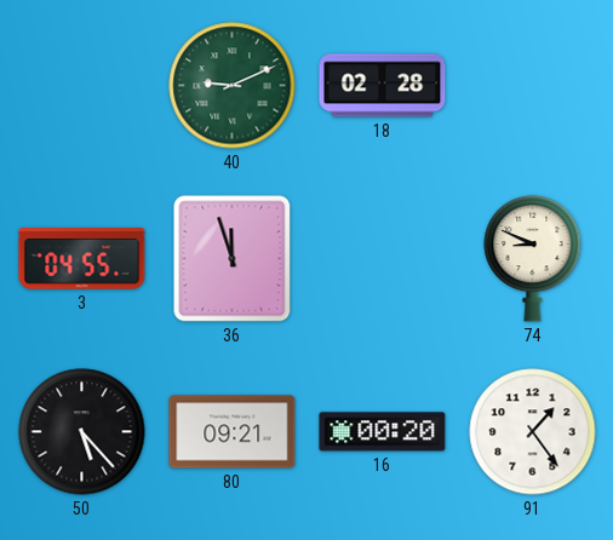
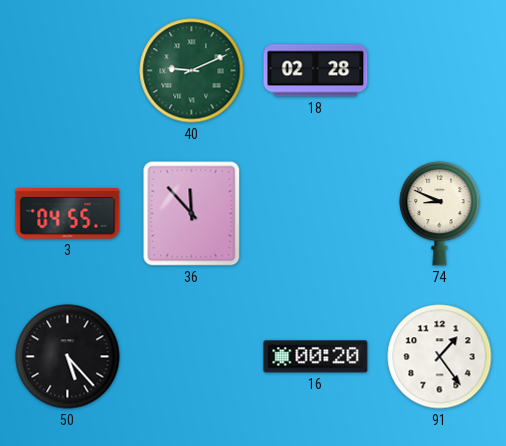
36: 11:57 -> 11:53 (192, 214)
80: 09:21 -> none (233, 432)
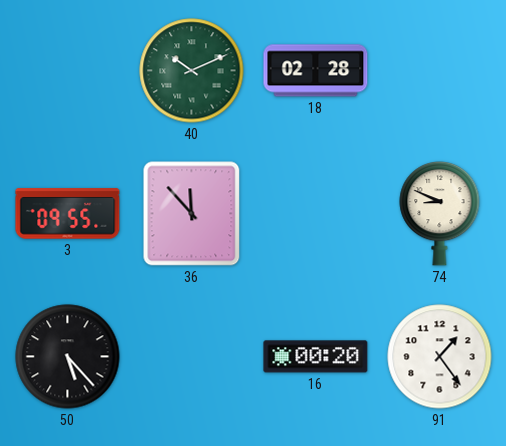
40: 9:11 -> 10:11 (192, 71)
3: 04:55 -> 09:55 (68, 214)
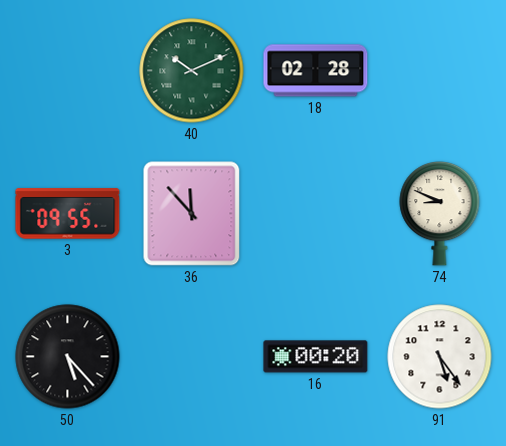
91: 1:24 -> 5:24 (440, 357)
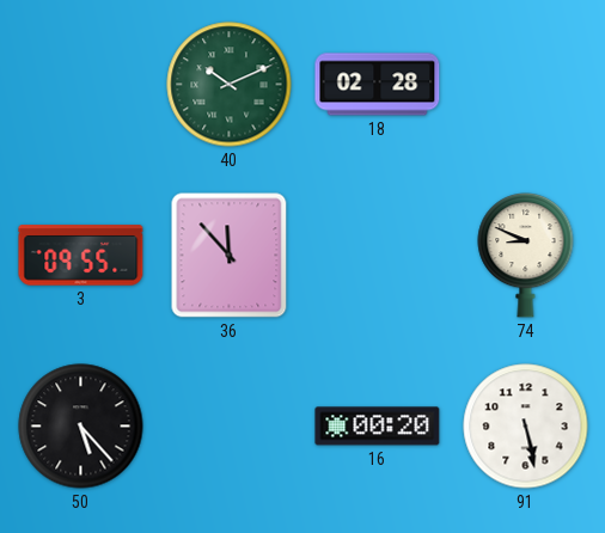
91: 5:24 -> 5:28 (526, 427)
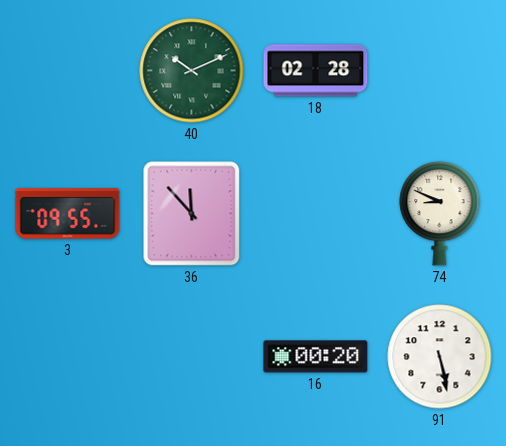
50: 5:23 -> none (81, 427)
